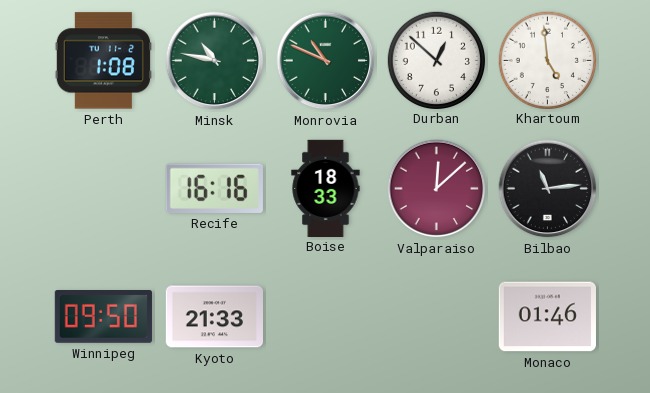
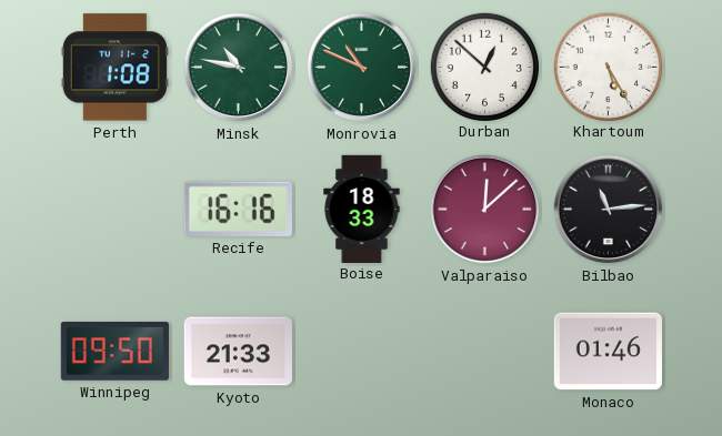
Khartoum: 4:59 -> 5:25 (608, 67)
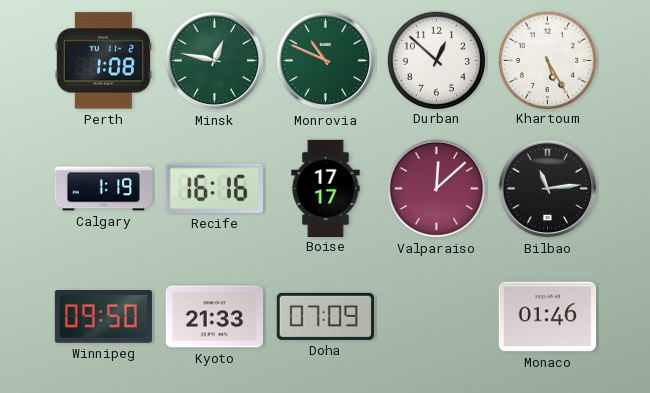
Minsk: 10:47 -> 12:47 (215, 61)
Calgary: none -> 1:19 (103, 189)
Boise: 18:33 -> 17:17 (326, 188)
Doha: none -> 07:09 (325, 316)
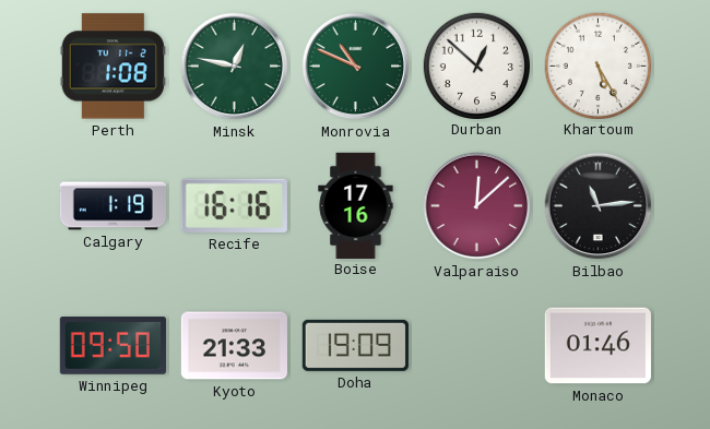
Boise: 17:17 -> 17:16 (356, 205)
Doha: 07:09 -> 19:09 (355, 345)
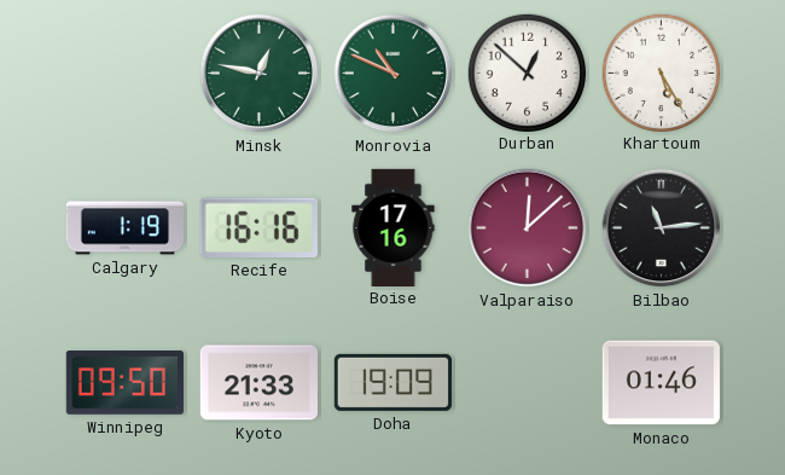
Perth: 1:08 -> none (113, 67)
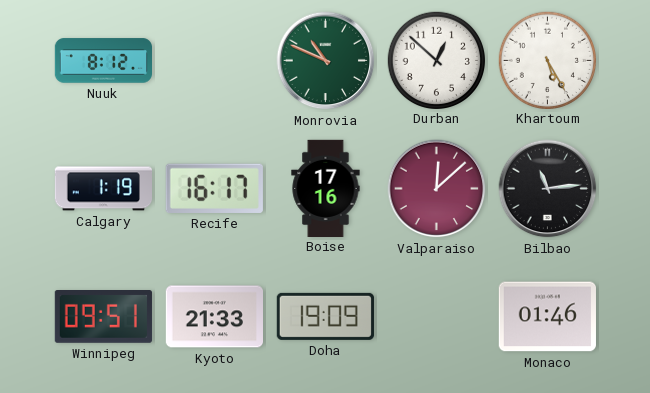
Nuuk: none -> 8:12 (103, 61)
Minsk: 12:47 -> none (260, 74)
Recife: 16:16 -> 16:17 (214, 188)
Winnipeg: 09:50 -> 09:51 (103, 317)
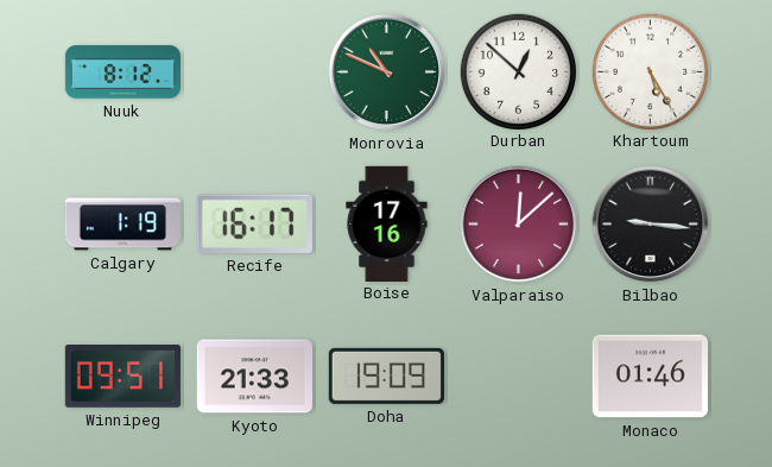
Bilbao: 11:14 -> 9:16 (651, 225)
